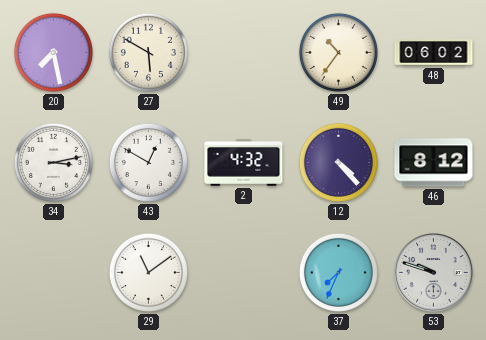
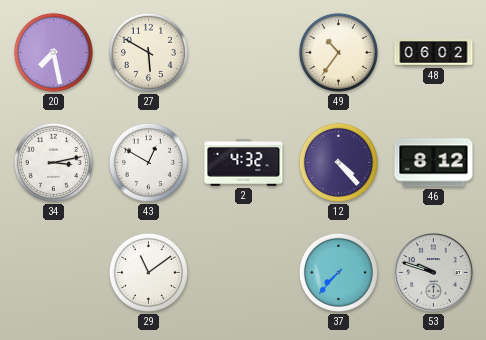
37: 7:34 -> 7:37 (338, 272)
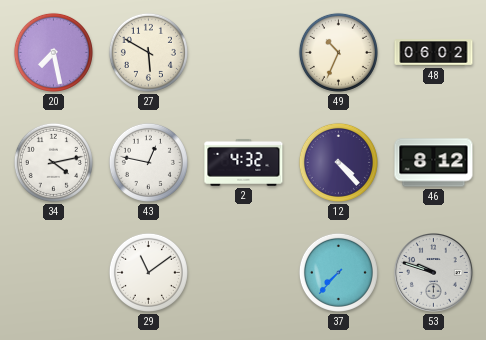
49: 10:36 -> 10:34 (338, 52)
34: 3:13 -> 4:13 (53, 162)
43: 12:50 -> 12:47 (148, 162)
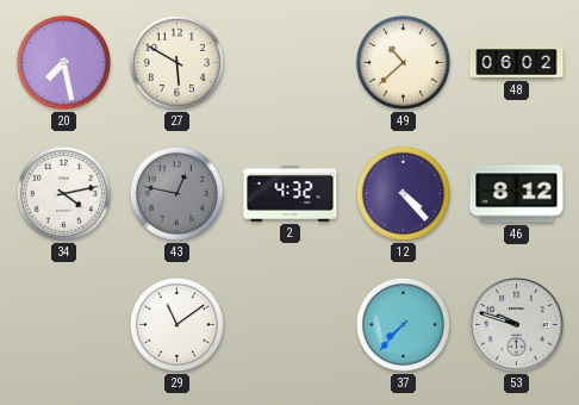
49: 10:34 -> 10:38 (403, 62)
43 dial: white -> grey (176, 193)
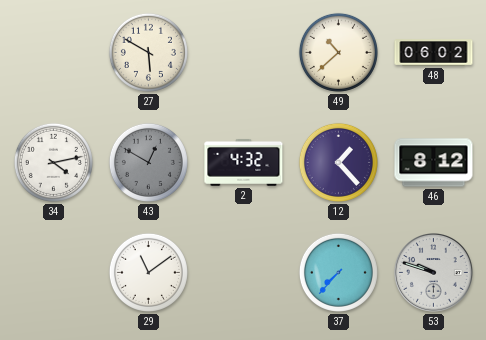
20: 7:28 -> none (63, 62)
43: 12:47 -> 12:50 (148, 162)
12: 4:23 -> 1:23 (338, 162)
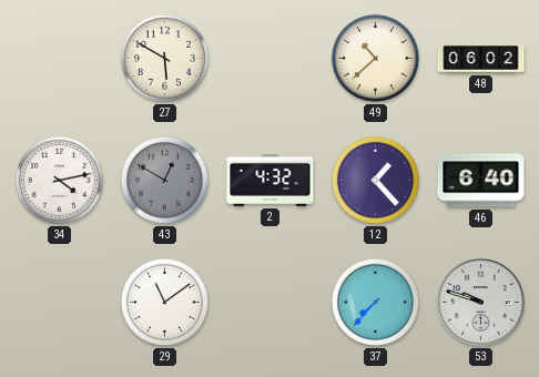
46: 8:12 -> 6:40 (481, 181)
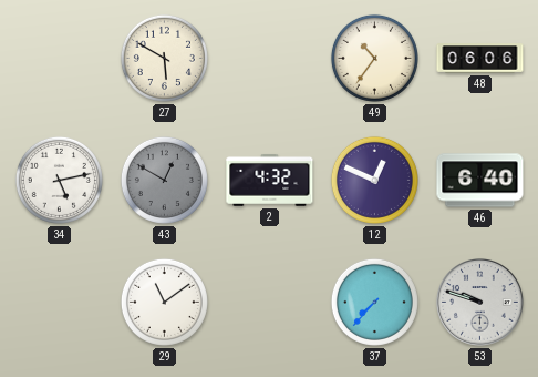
49: 10:38 -> 10:36 (374, 58)
48: 06:02 -> 06:06 (480, 59)
34: 4:13 -> 5:13 (59, 180)
12: 1:23 -> 12:49 (374, 180)
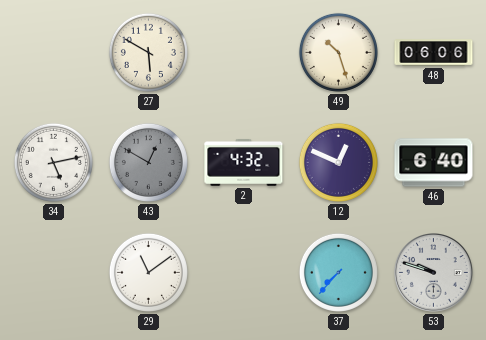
49: 10:36 -> 10:27 (338, 52)
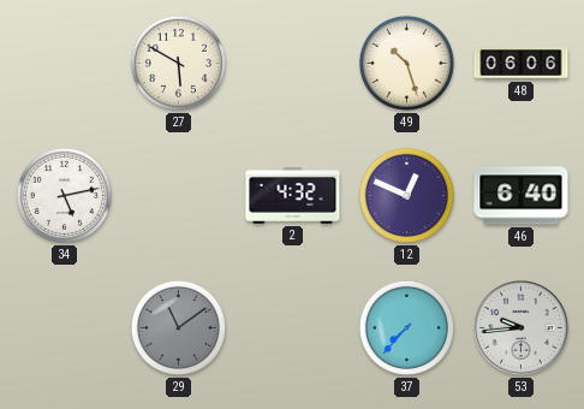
43: 12:50 -> none (148, 162)
29 dial: white -> grey (178, 327)
53: 9:48 -> 9:44 (522, 328)
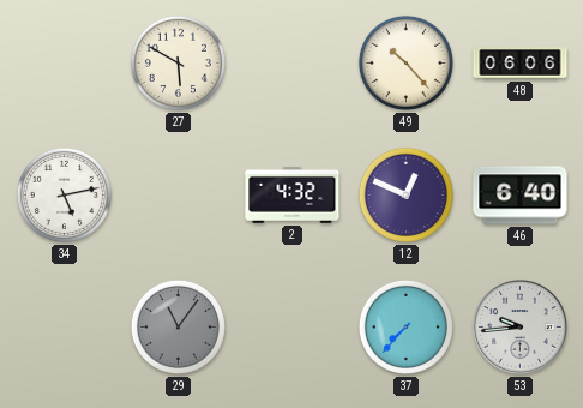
49: 10:27 -> 10:23 (405, 62)
29: 11:09 -> 11:06 (178, 326)
